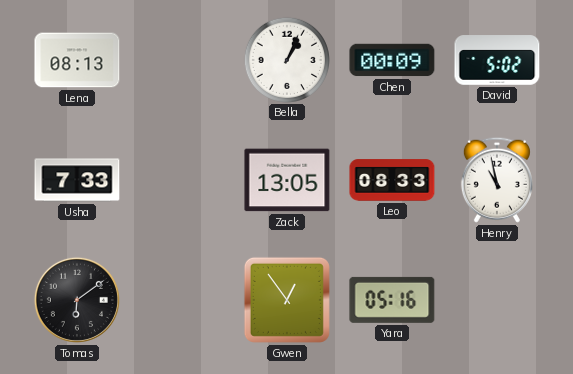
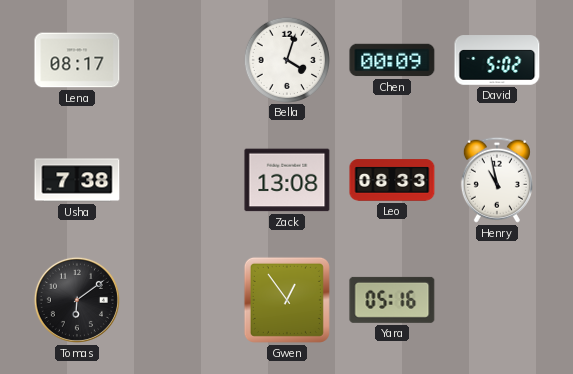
Lena: 08:13 -> 08:17 (77, 60)
Bella: 1:04 -> 4:03 (286, 59)
Usha: 7:33 -> 7:38 (77, 180)
Zack: 13:05 -> 13:08 (287, 180)
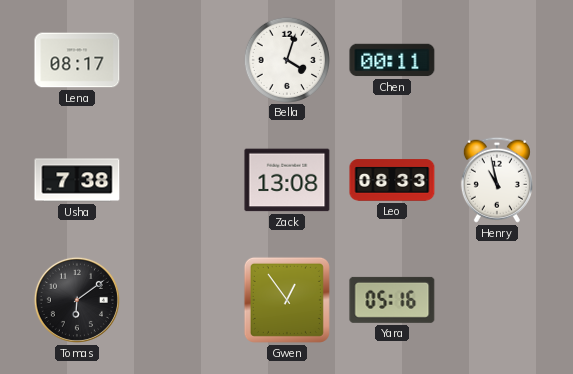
Chen: 00:09 -> 00:11 (392, 60)
David: 5:02 -> none (497, 60)
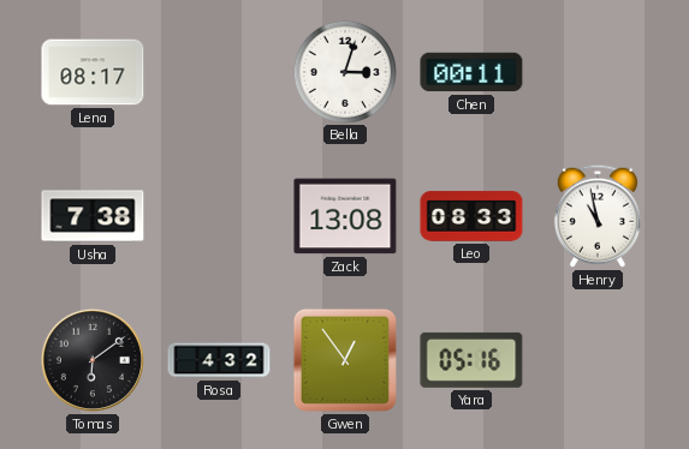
Bella: 4:03 -> 3:03 (344, 71)
Rosa: none -> 4:32 (219, 360)
